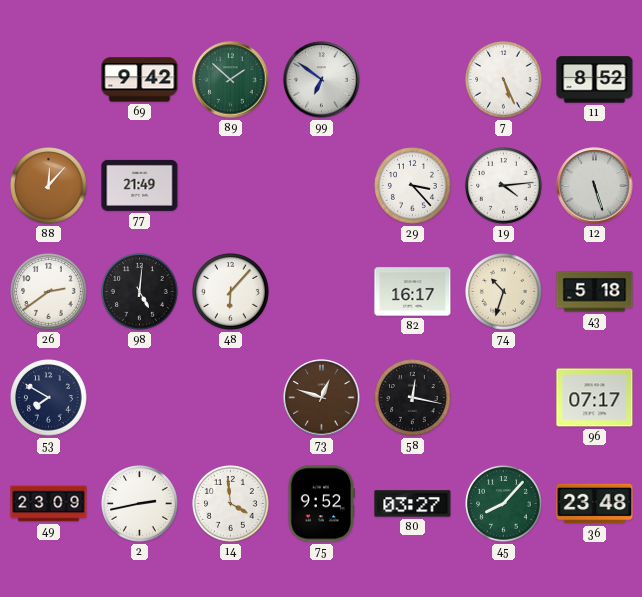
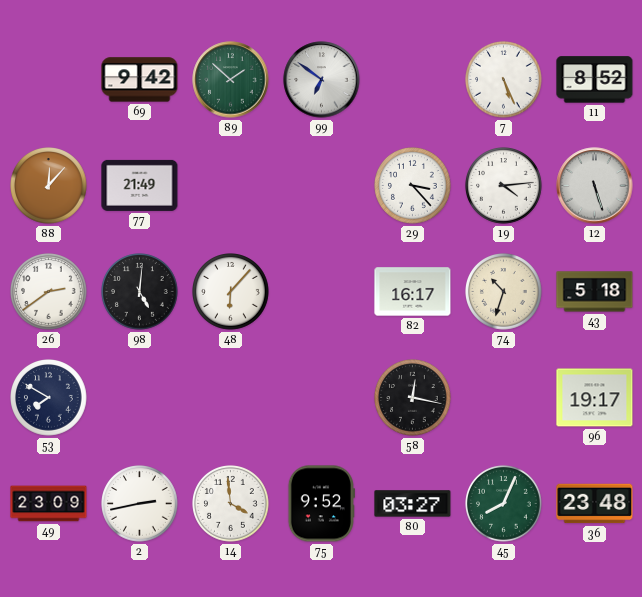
73: 12:48 -> none (322, 398)
96: 07:17 -> 19:17 (595, 398)
45: 8:07 -> 8:04 (504, 504)
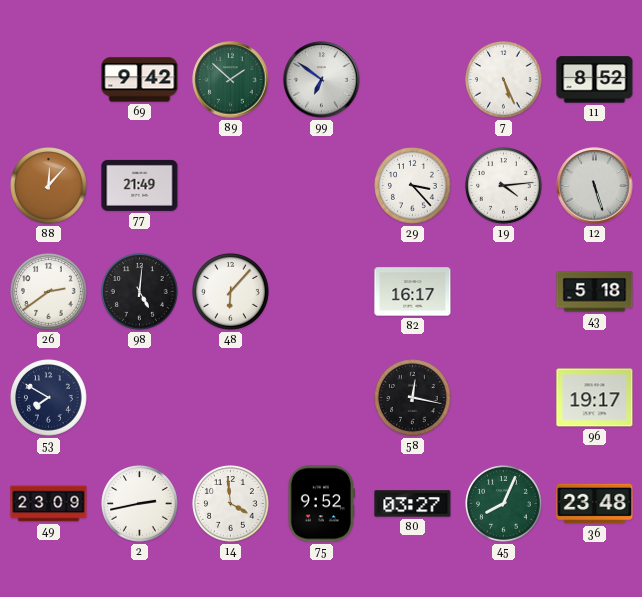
74: 10:33 -> none (504, 292)
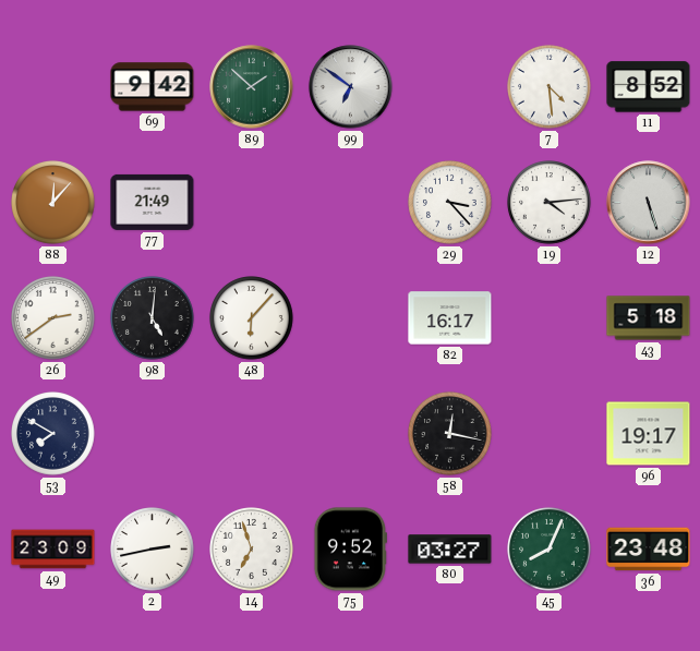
7: 5:26 -> 4:29 (550, 87)
14: 3:59 -> 6:57 (252, 550)
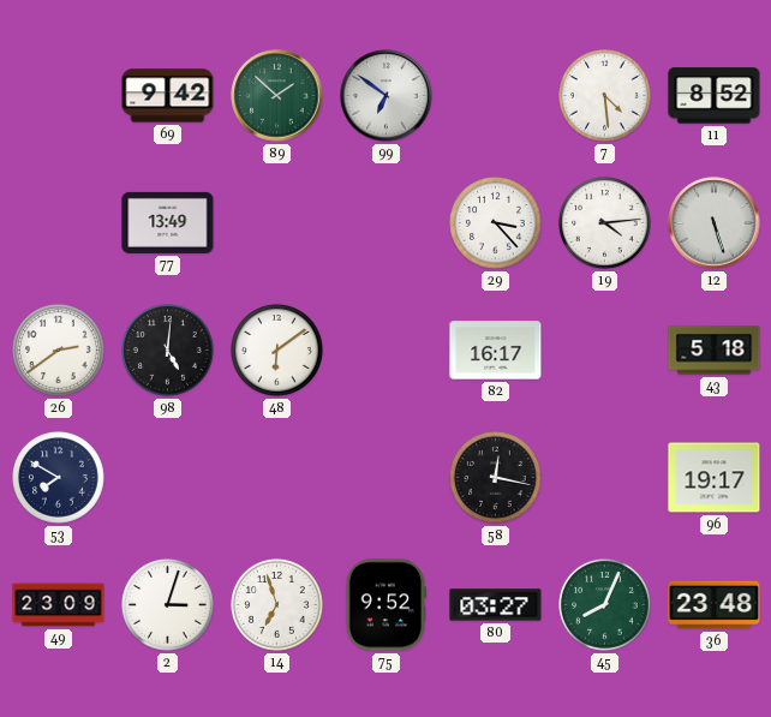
88: 12:07 -> none (53, 203)
77: 21:49 -> 13:49 (168, 222)
48: 6:07 -> 6:09 (277, 351)
2: 2:43 -> 3:03 (168, 605)
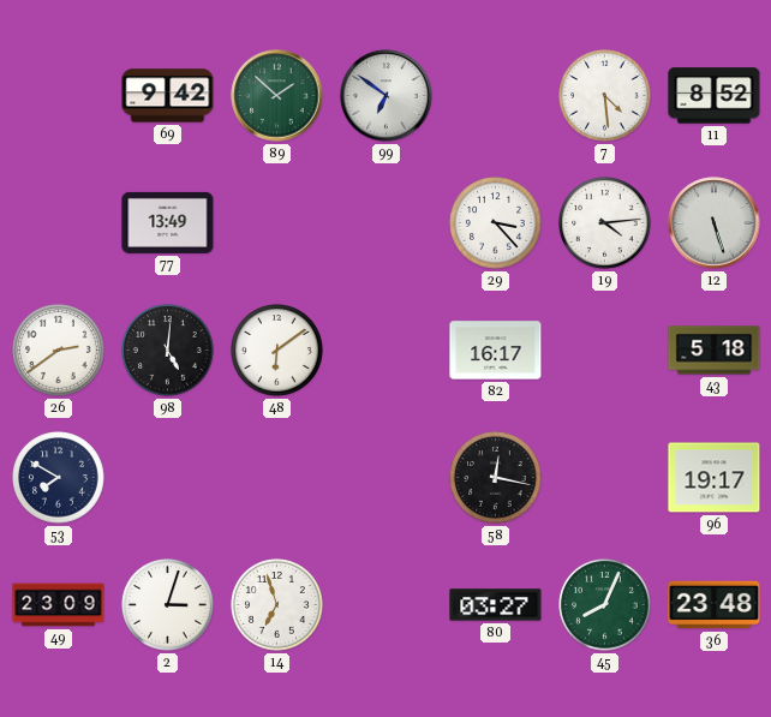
75: 9:52 -> none (385, 605)
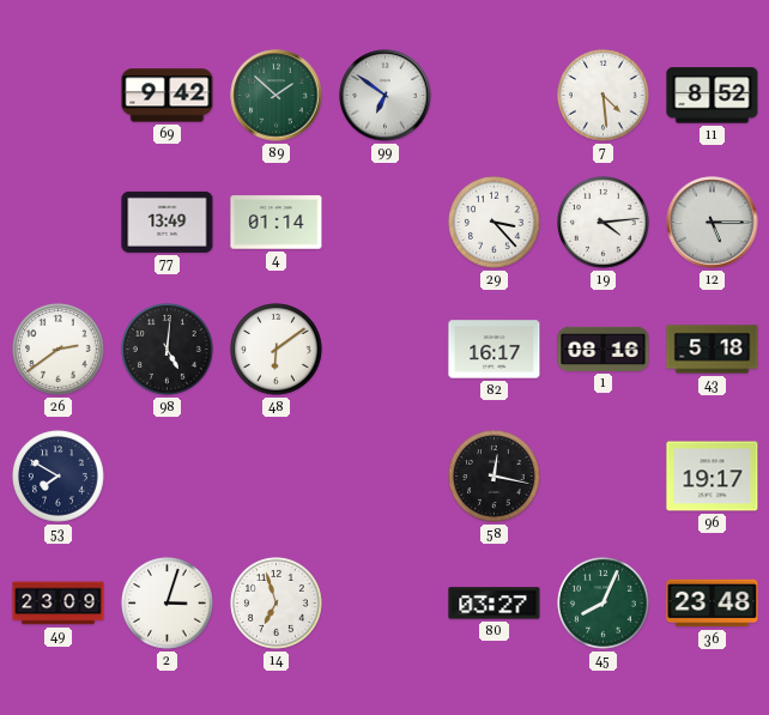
4: none -> 01:14 (277, 223)
12: 5:27 -> 5:15 (713, 223)
1: none -> 08:16 (604, 349)
